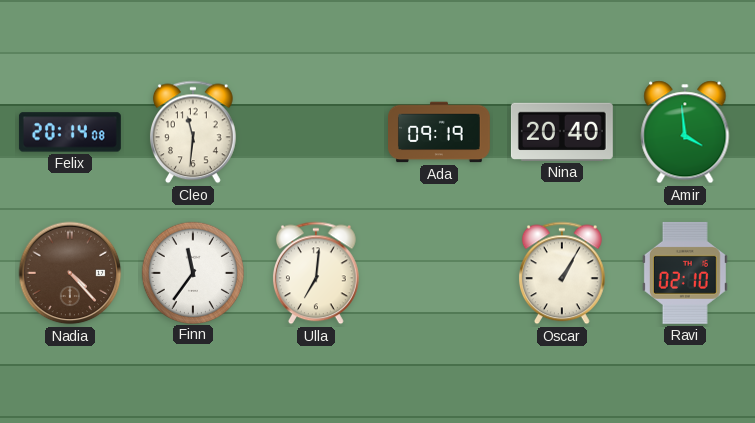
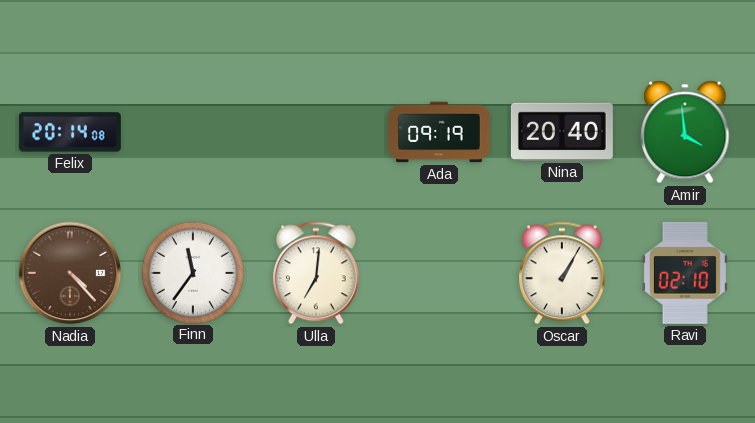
Cleo: 11:31 -> none (193, 132)
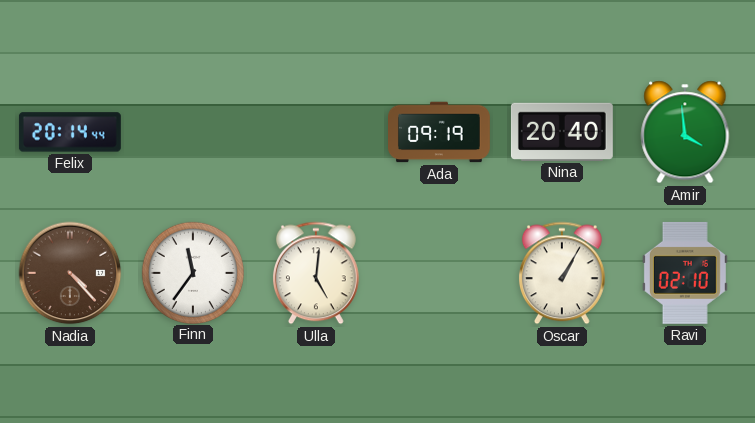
Felix: 20:14:08 -> 20:14:44 (70, 132)
Ulla: 7:01 -> 5:01 (316, 273)
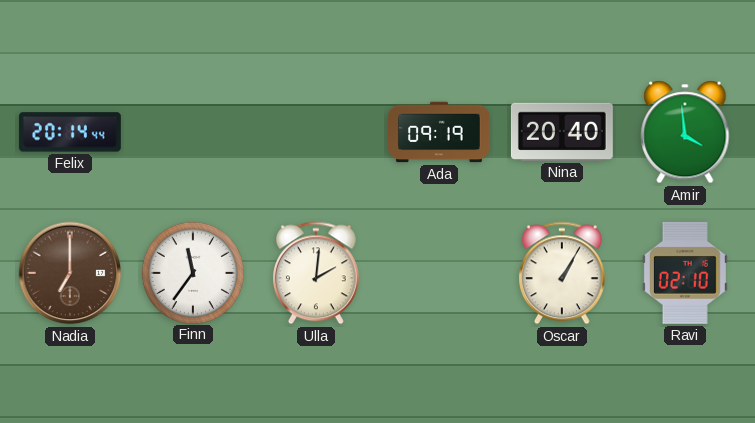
Nadia: 4:23 -> 7:00 (70, 273)
Ulla: 5:01 -> 2:01 (316, 273)
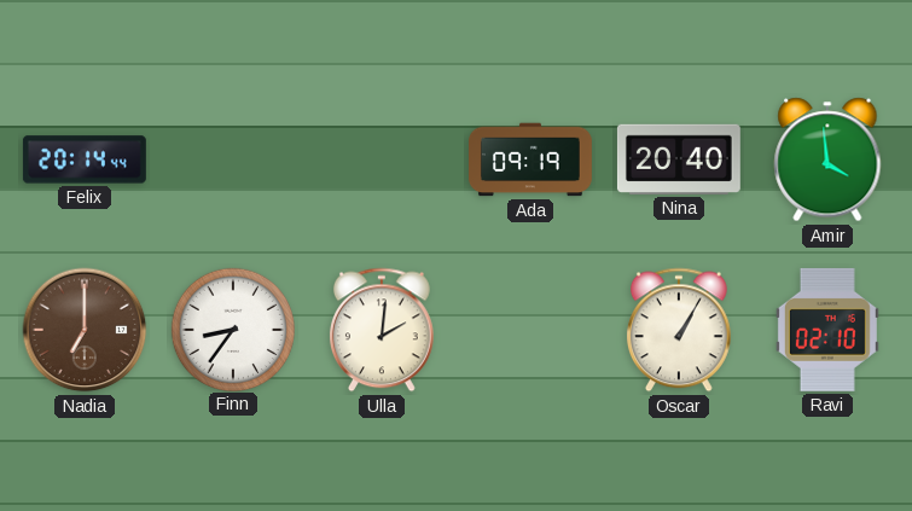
Finn: 11:36 -> 8:36 (232, 329)
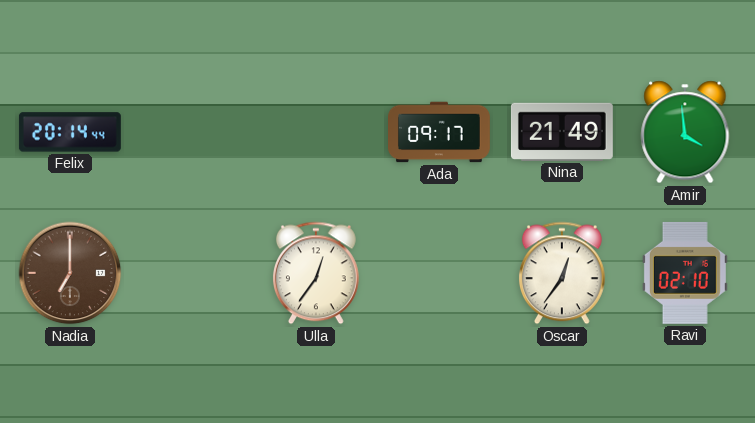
Ada: 09:19 -> 09:17 (440, 132)
Nina: 20:40 -> 21:49 (562, 132)
Finn: 8:36 -> none (232, 329)
Ulla: 2:01 -> 12:36 (316, 273)
Oscar: 1:05 -> 12:36 (562, 273)
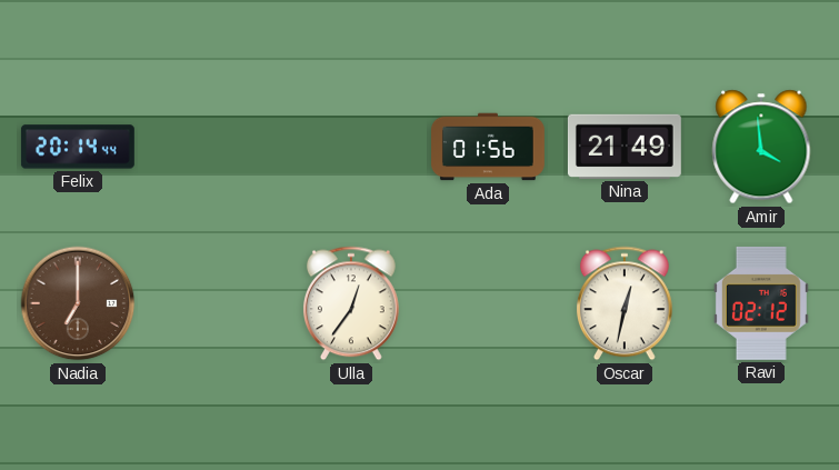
Ada: 09:17 -> 01:56 (489, 147)
Oscar: 12:36 -> 12:32 (625, 303)
Ravi: 02:10 -> 02:12 (761, 303)
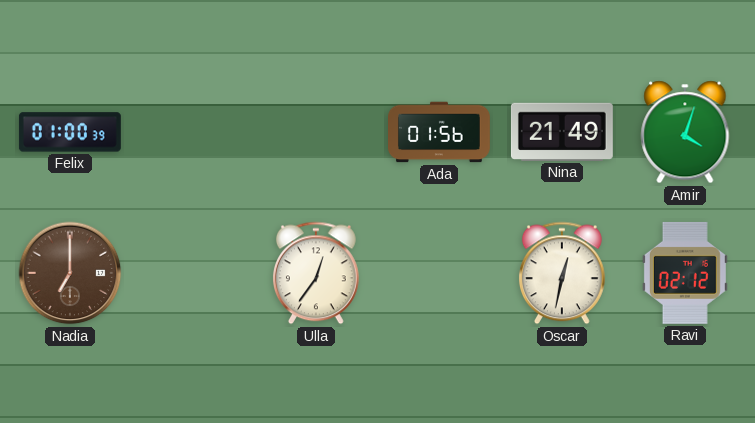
Felix: 20:14 -> 01:00 (70, 132)
Amir: 3:59 -> 4:03 (685, 132)
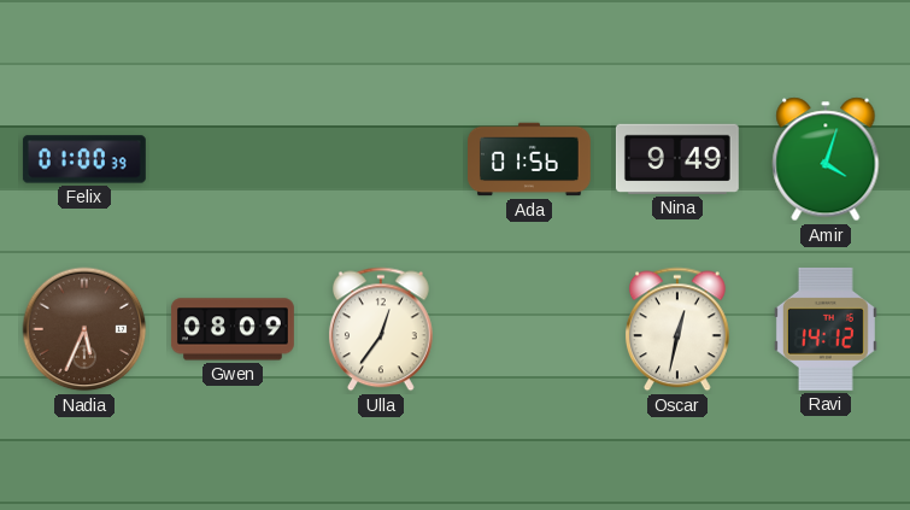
Nina: 21:49 -> 9:49 (677, 159)
Nadia: 7:00 -> 5:34 (84, 329)
Gwen: none -> 08:09 (233, 329)
Ravi: 02:12 -> 14:12 (826, 329)
